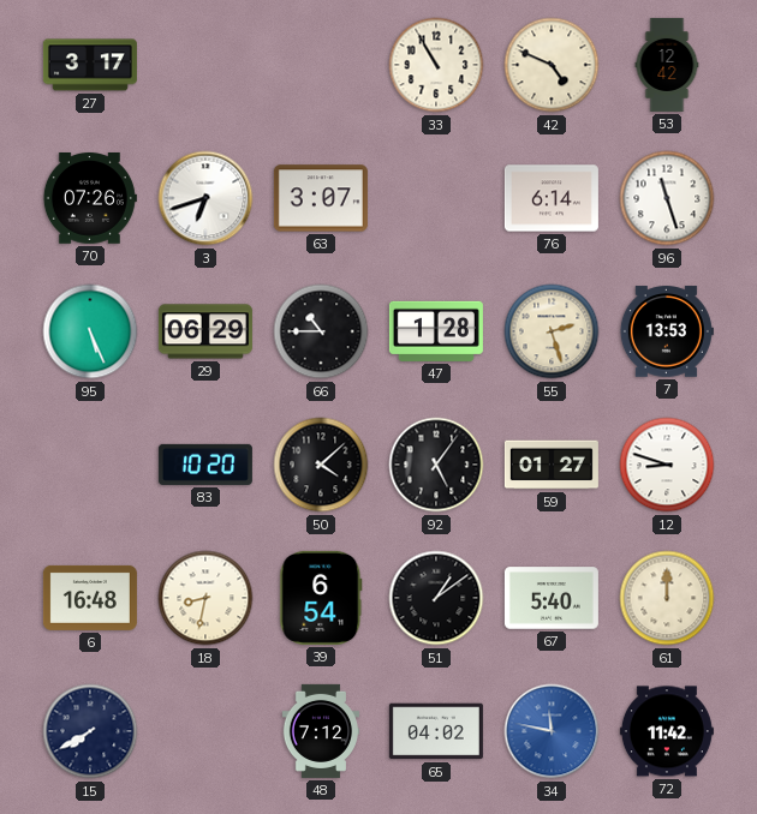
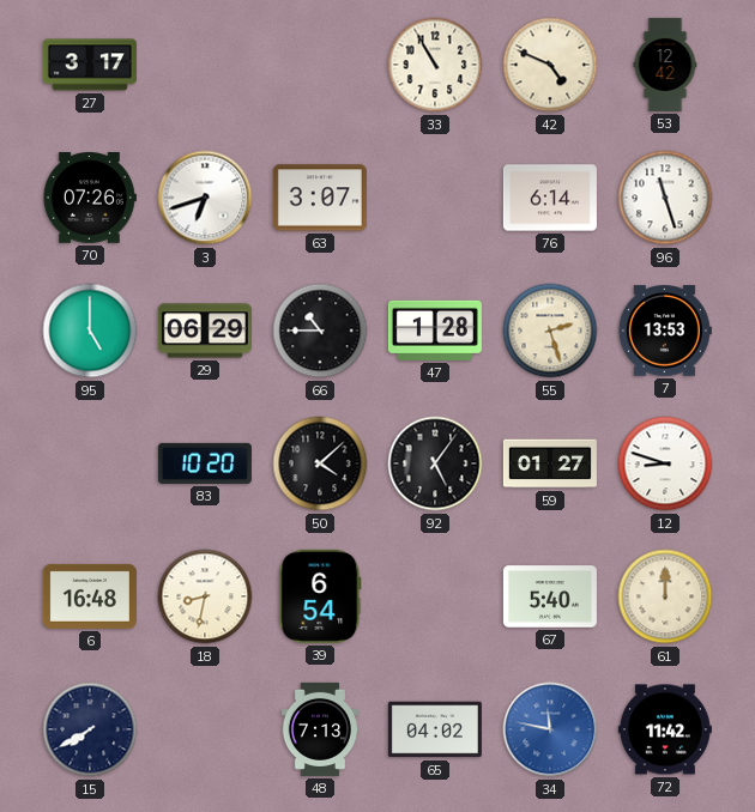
95: 5:26 -> 5:00 (90, 331)
51: 1:09 -> none (436, 598)
48: 7:12 -> 7:13 (320, 729)
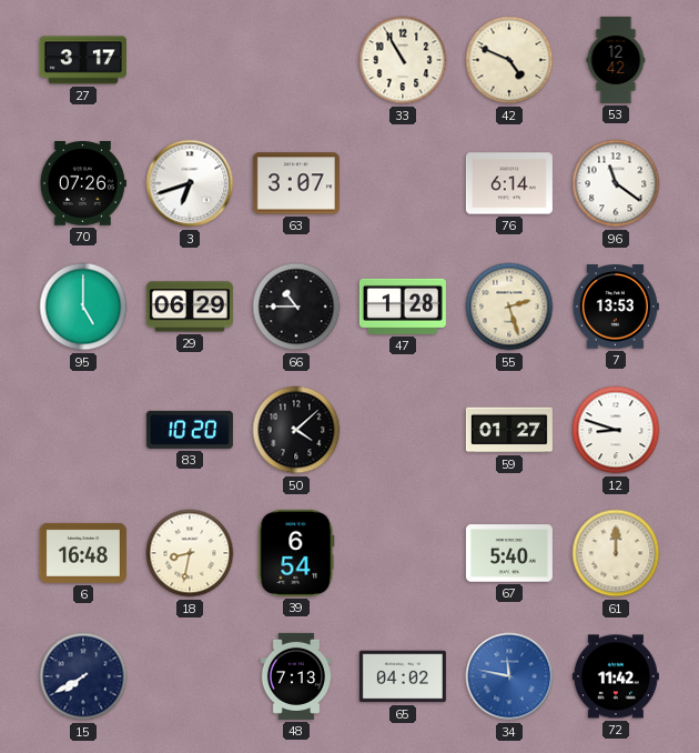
96: 11:27 -> 11:21 (616, 183)
92: 5:06 -> none (435, 463)
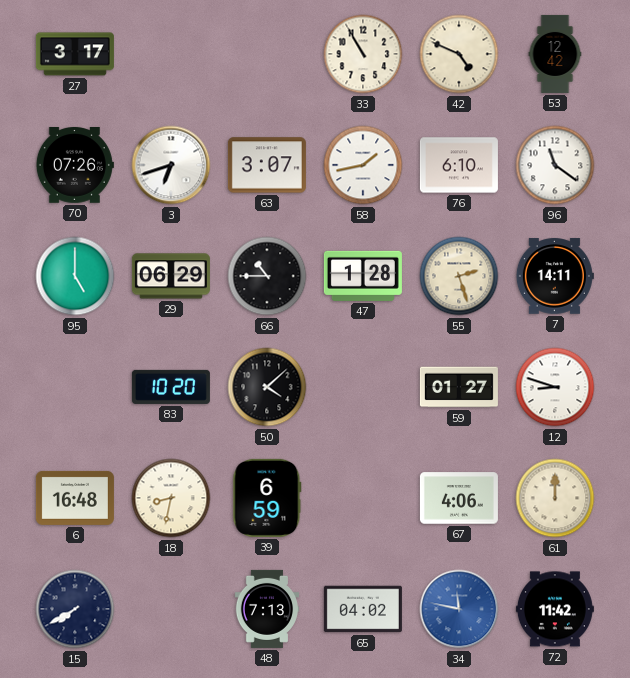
58: none -> 1:43 (363, 165)
76: 6:14 -> 6:10 (459, 165)
7: 13:53 -> 14:11 (555, 276)
39: 6:54 -> 6:59 (267, 498)
67: 5:40 -> 4:06 (459, 498)
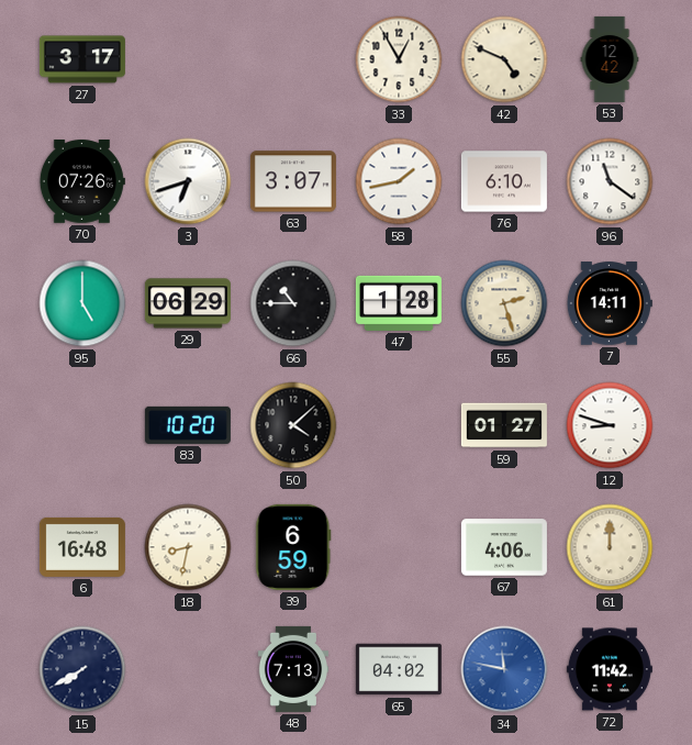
33: 10:55 -> 12:55 (399, 59)
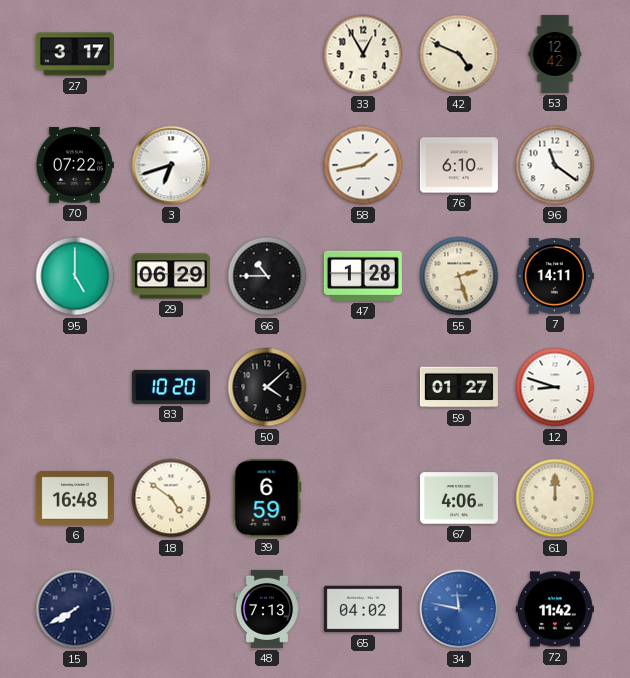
70: 07:26 -> 07:22 (75, 166)
63: 3:07 -> none (293, 181)
18: 8:32 -> 4:51 (171, 498)
